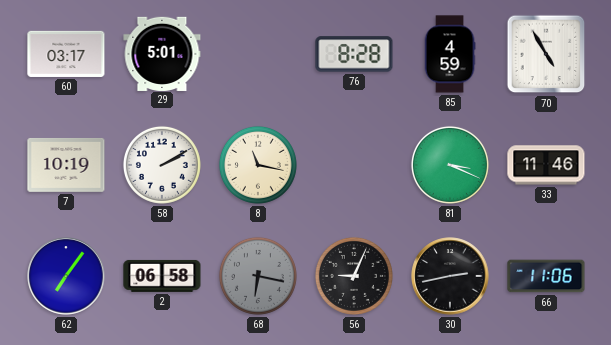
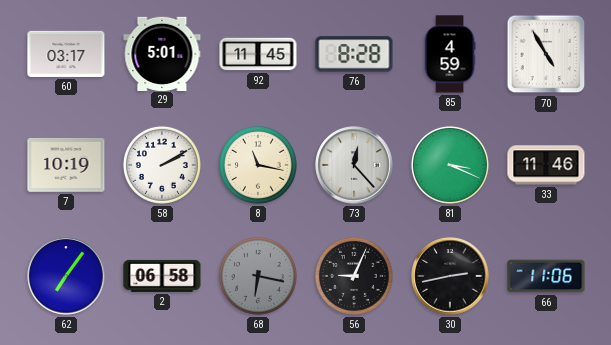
92: none -> 11:45 (258, 54)
73: none -> 12:23 (354, 165)
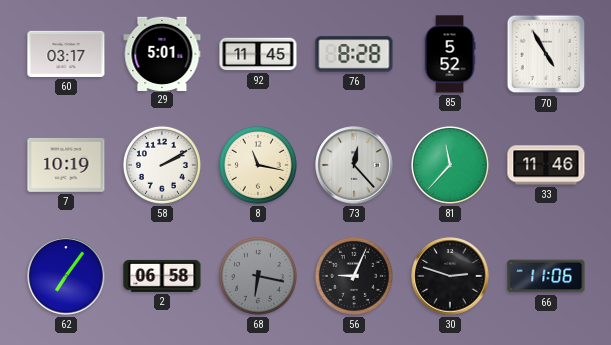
85: 4:59 -> 5:52 (450, 54)
81: 3:19 -> 11:37 (450, 165)
30: 2:43 -> 2:48 (450, 276)
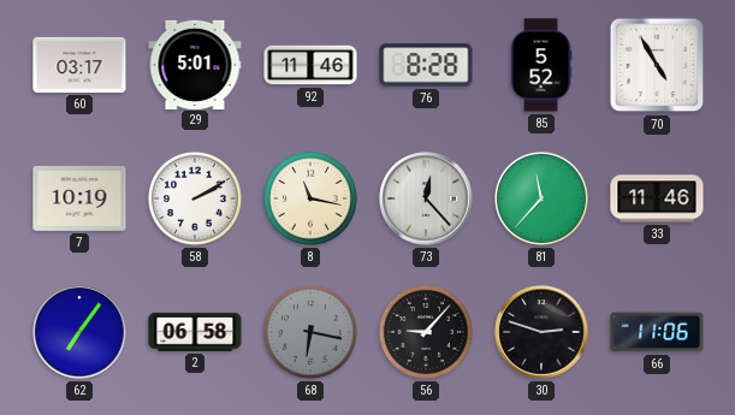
92: 11:45 -> 11:46 (310, 65)
56: 9:04 -> 9:07 (426, 332)
